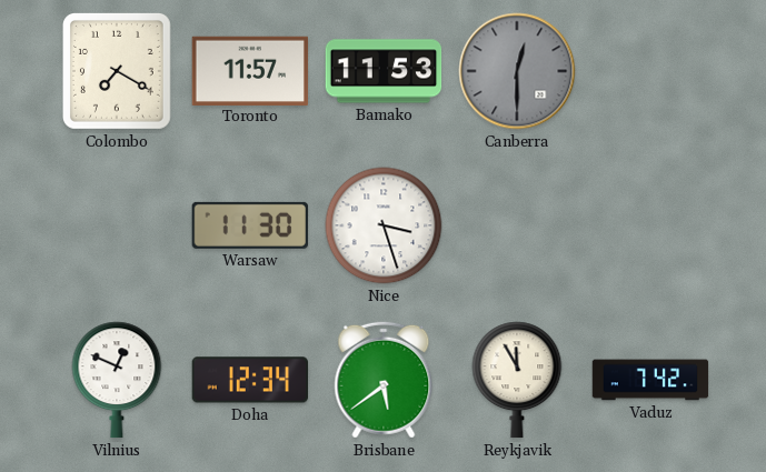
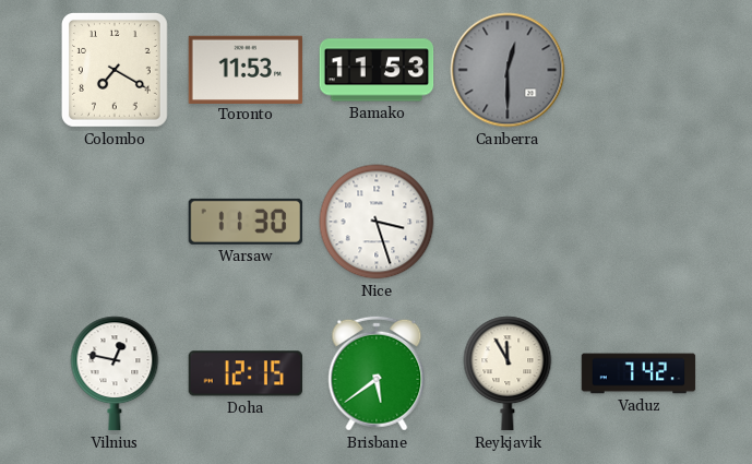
Toronto: 11:57 -> 11:53 (246, 69)
Vilnius: 12:49 -> 12:47 (115, 373)
Doha: 12:34 -> 12:15 (244, 373)
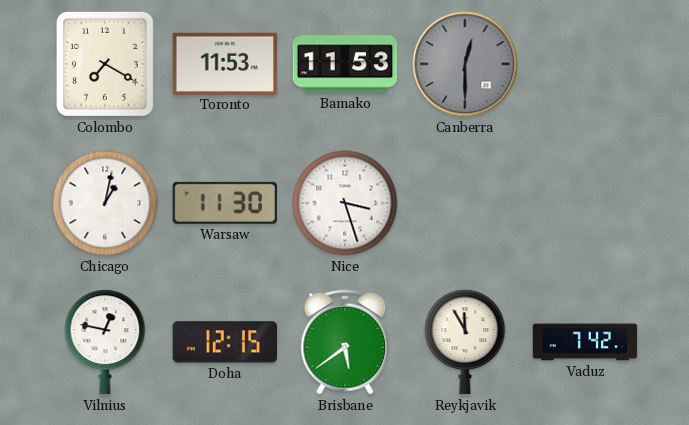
Chicago: none -> 1:02 (105, 203)
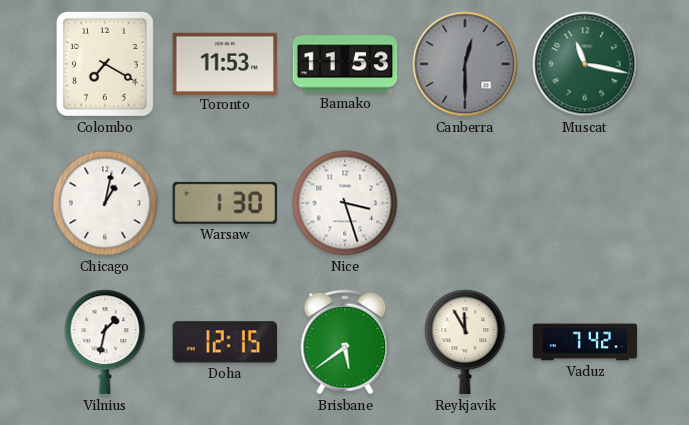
Muscat: none -> 11:17 (585, 64)
Warsaw: 11:30 -> 1:30 (224, 203)
Vilnius: 12:47 -> 1:32 (105, 342)
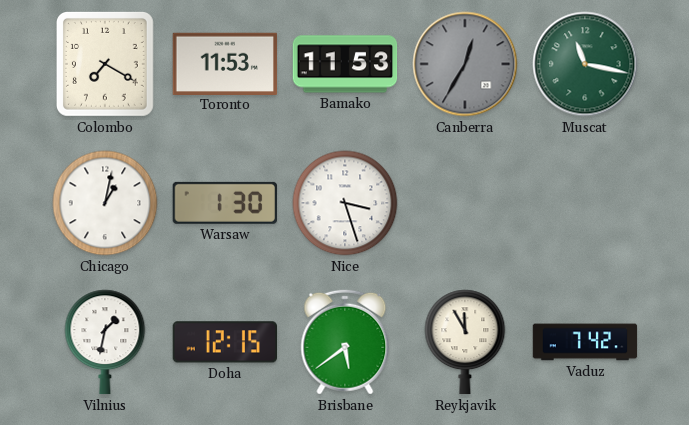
Canberra: 12:30 -> 12:35 (465, 64)
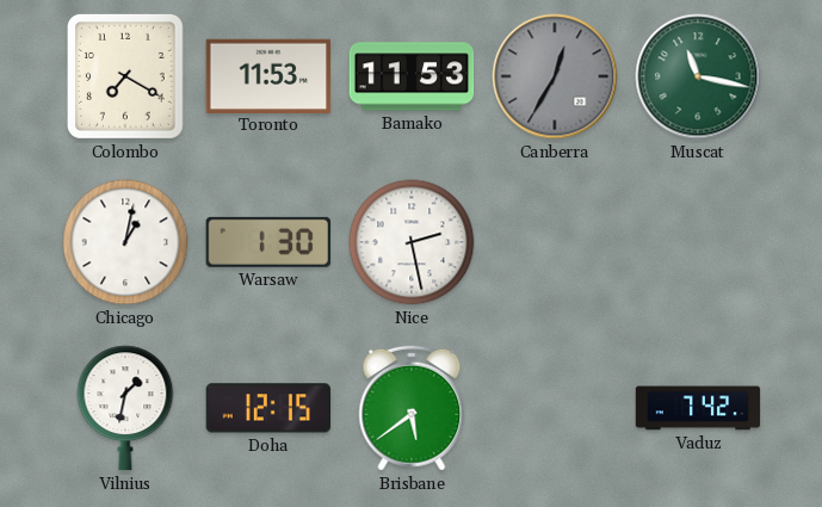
Nice: 3:27 -> 2:28 (412, 242)
Reykjavik: 11:55 -> none (465, 342)
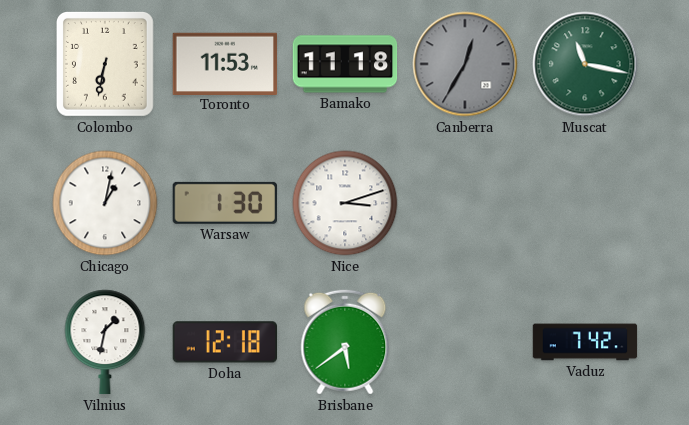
Colombo: 7:20 -> 6:32 (105, 64)
Bamako: 11:53 -> 11:18 (345, 64)
Nice: 2:28 -> 3:12 (345, 203)
Doha: 12:15 -> 12:18 (224, 342)
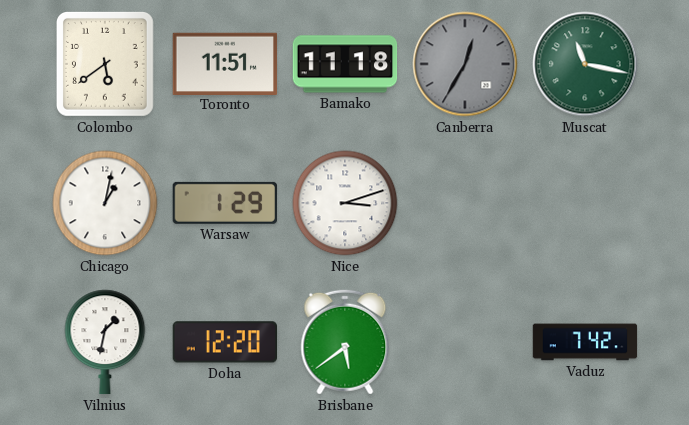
Colombo: 6:32 -> 5:39 (105, 64)
Toronto: 11:53 -> 11:51 (225, 63)
Warsaw: 1:30 -> 1:29 (224, 203)
Doha: 12:18 -> 12:20 (224, 342)
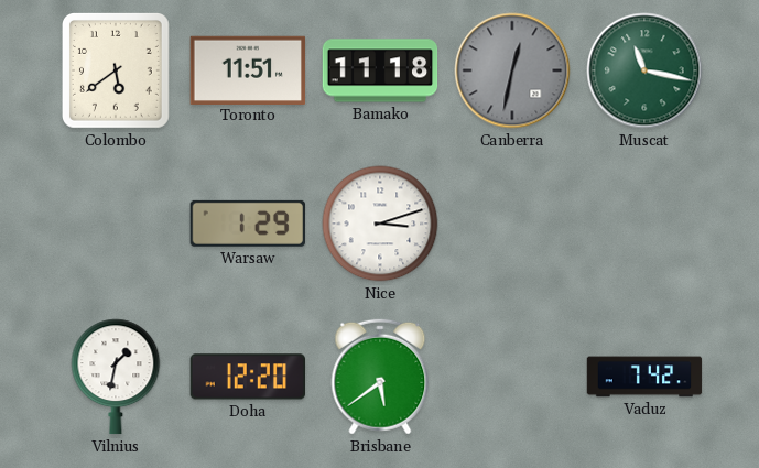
Canberra: 12:35 -> 12:32 (512, 70)
Chicago: 1:02 -> none (105, 203)
